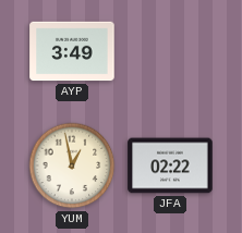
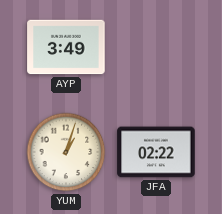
YUM: 12:58 -> 1:03 (66, 152)
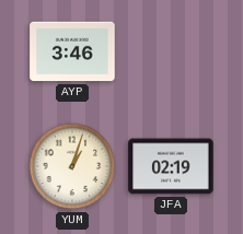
AYP: 3:49 -> 3:46 (72, 51)
JFA: 02:22 -> 02:19 (171, 166)
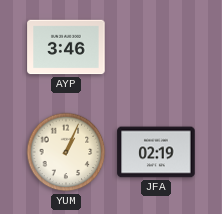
YUM: 1:03 -> 1:04 (66, 152)
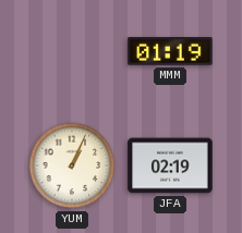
AYP: 3:46 -> none (66, 47)
MMM: none -> 01:19 (170, 51)
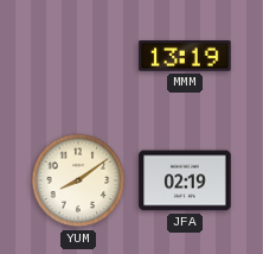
MMM: 01:19 -> 13:19 (185, 56)
YUM: 1:04 -> 8:09 (78, 180)
